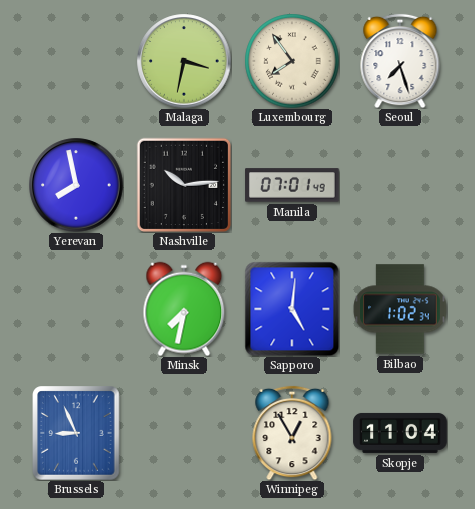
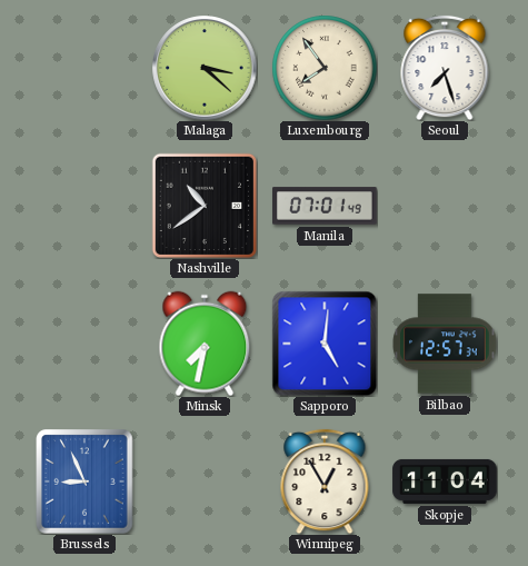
Malaga: 3:32 -> 3:22 (205, 68)
Yerevan: 7:58 -> none (76, 185)
Nashville: 10:14 -> 10:39 (203, 205)
Bilbao: 1:02 -> 12:57 (445, 344)
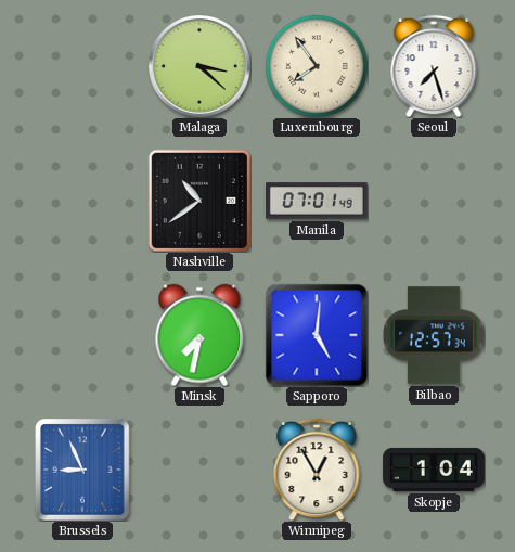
Skopje: 11:04 -> 1:04 (434, 470)
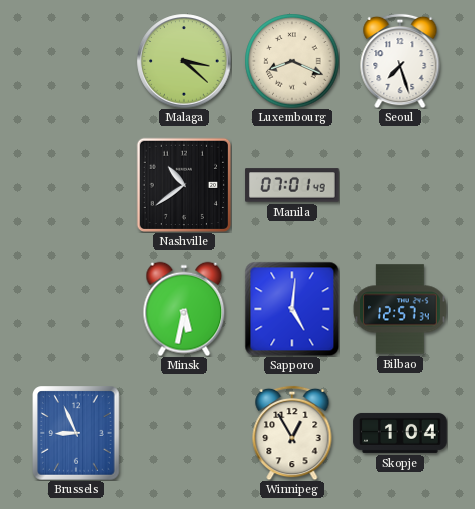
Luxembourg: 7:54 -> 8:19 (292, 61)
Minsk: 7:32 -> 5:32 (184, 309)
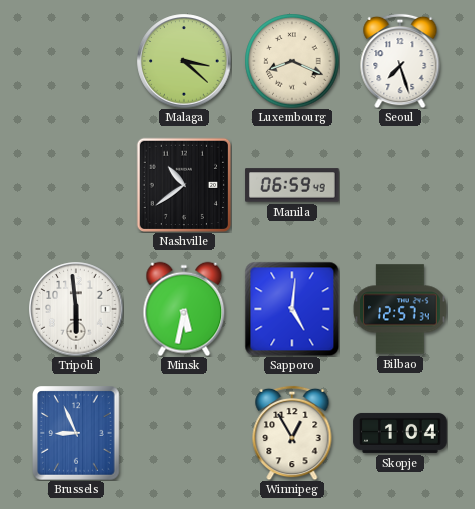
Manila: 07:01 -> 06:59 (292, 185)
Tripoli: none -> 5:59 (76, 309)
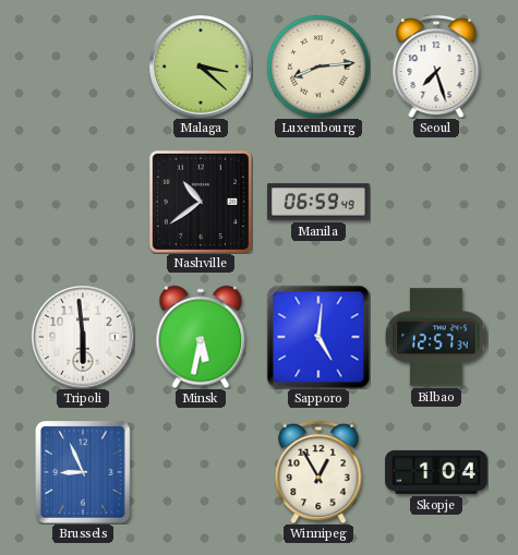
Luxembourg: 8:19 -> 8:14 (318, 67)
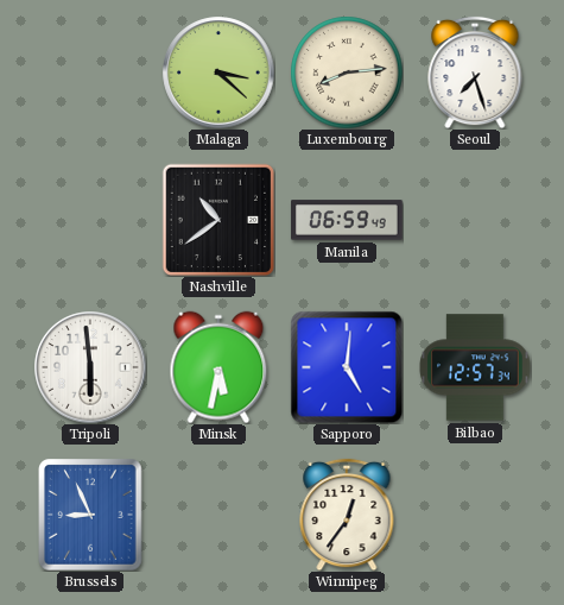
Winnipeg: 12:55 -> 12:36 (347, 515)
Skopje: 1:04 -> none (436, 472)
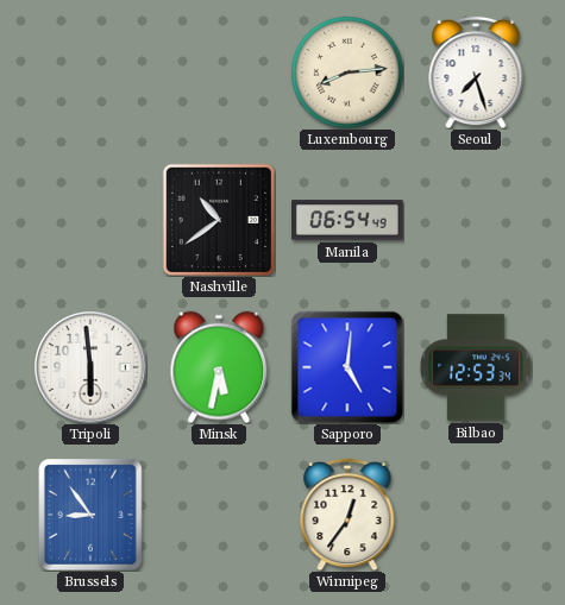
Malaga: 3:22 -> none (218, 73)
Manila: 06:59 -> 06:54 (347, 220)
Bilbao: 12:57 -> 12:53 (476, 367)
Brussels: 8:56 -> 8:54 (90, 515)
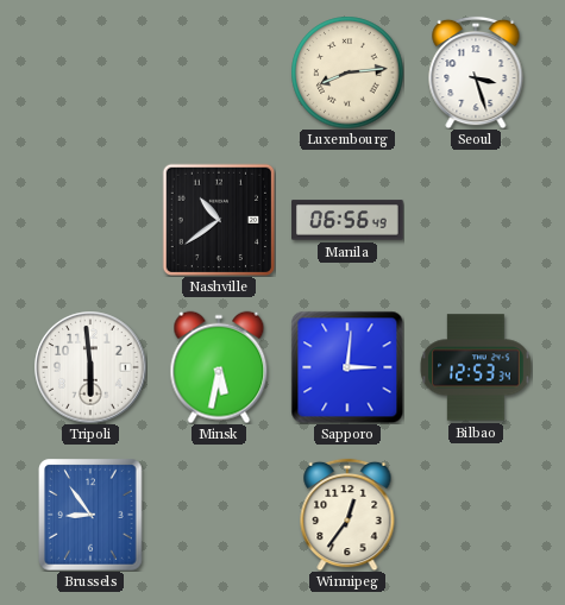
Seoul: 7:27 -> 3:27 (476, 73)
Manila: 06:54 -> 06:56 (347, 220)
Sapporo: 5:01 -> 3:01 (347, 367)
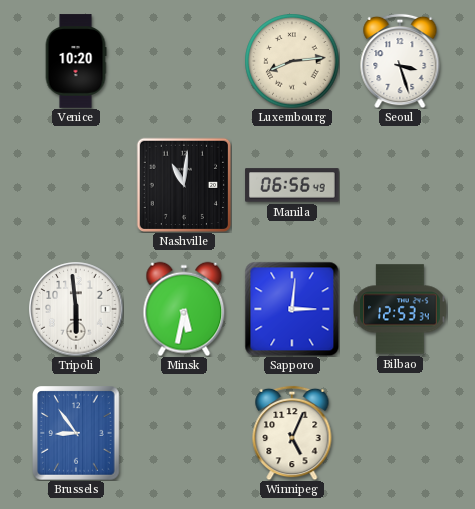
Venice: none -> 10:20 (76, 61)
Nashville: 10:39 -> 11:01 (183, 184)
Winnipeg: 12:36 -> 5:04 (292, 433)
